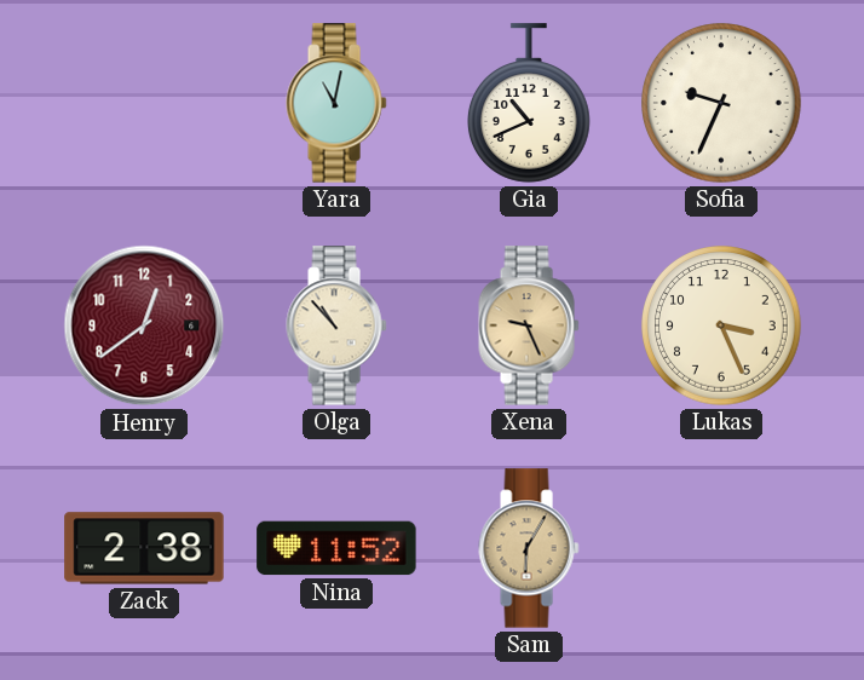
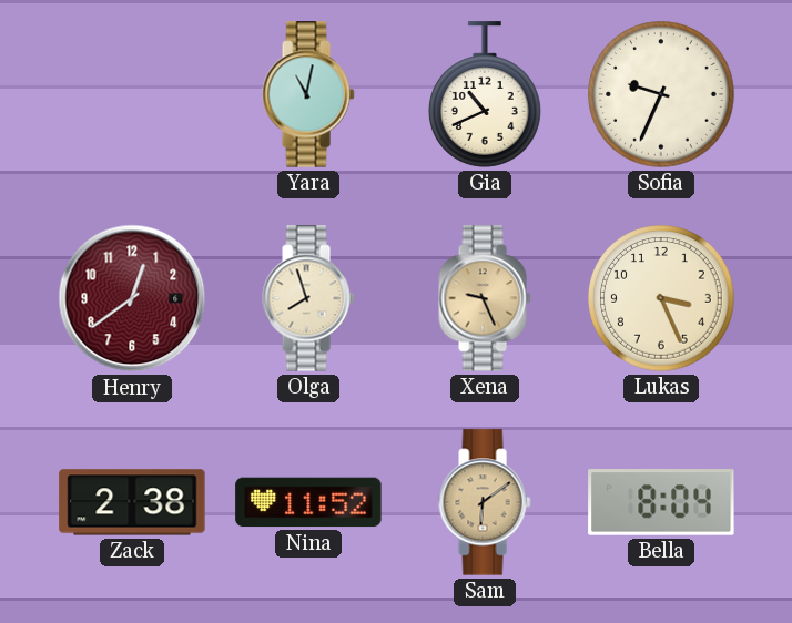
Olga: 10:53 -> 7:57 (308, 298)
Sam: 6:05 -> 6:09 (485, 502)
Bella: none -> 8:04 (661, 502)
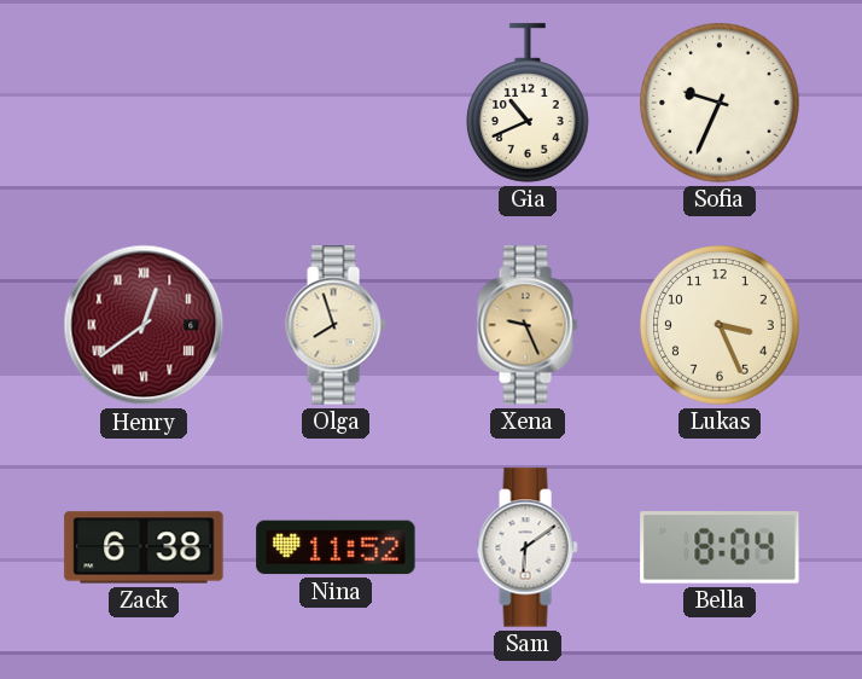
Yara: 11:02 -> none (308, 94)
Henry numerals: Arabic -> Roman (144, 325)
Zack: 2:38 -> 6:38 (144, 547)
Sam dial: champagne -> white (528, 547)
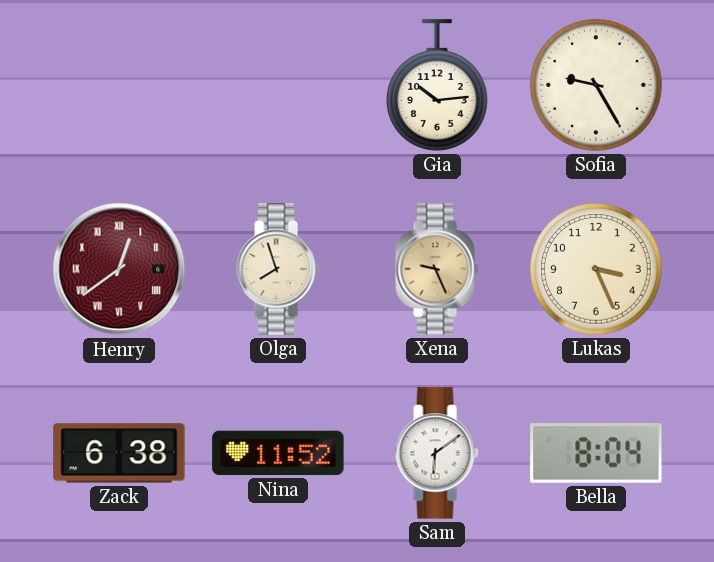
Gia: 10:41 -> 10:14 (438, 85)
Sofia: 9:34 -> 9:25 (596, 85)
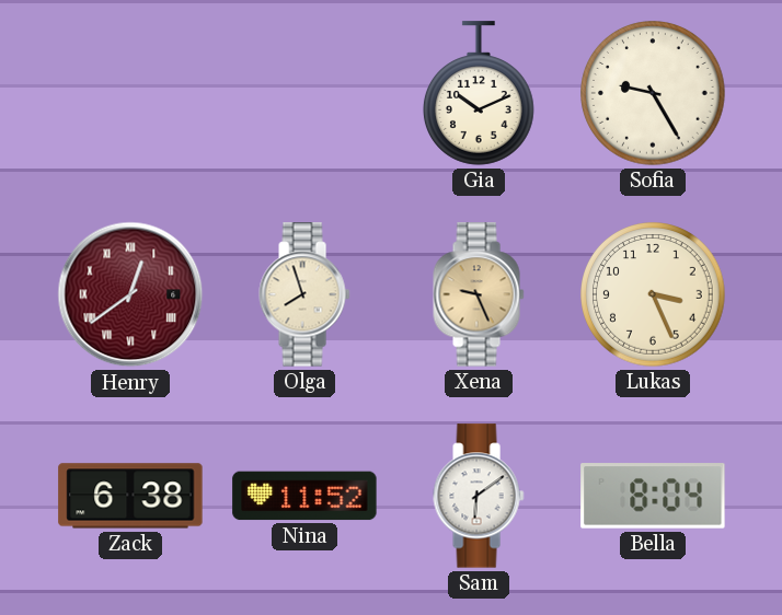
Gia: 10:14 -> 10:11 (480, 93)
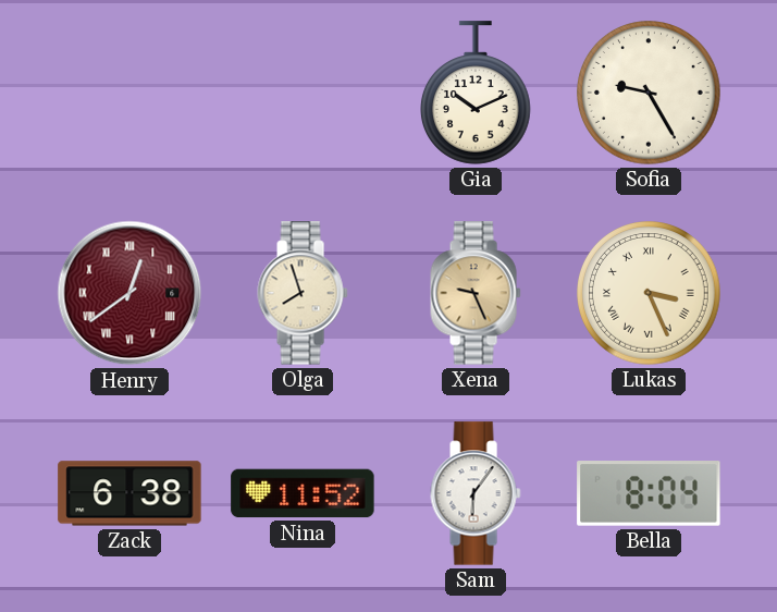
Lukas numerals: Arabic -> Roman (649, 293)
Sam: 6:09 -> 6:06 (476, 493)
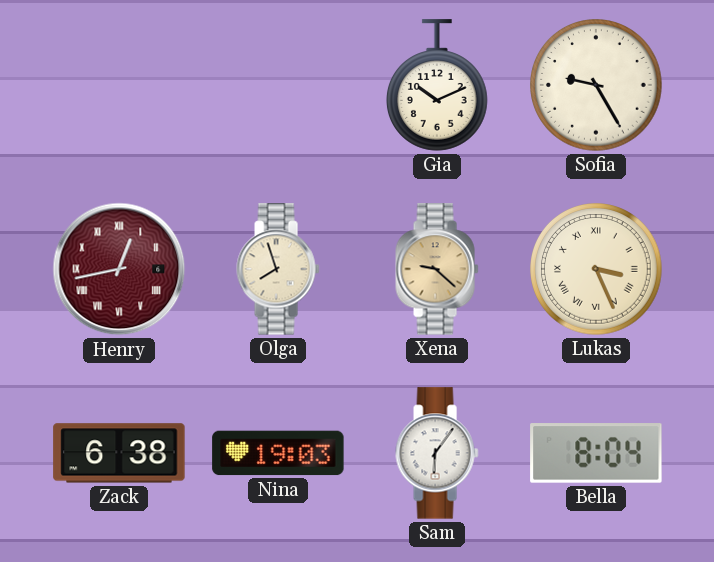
Henry: 12:39 -> 12:43 (119, 269)
Xena: 9:26 -> 9:22 (437, 269)
Nina: 11:52 -> 19:03 (278, 453)
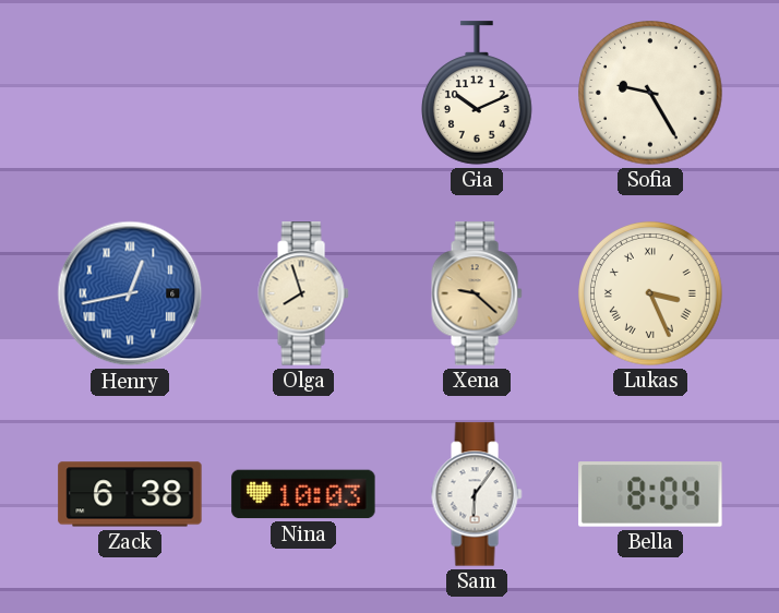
Henry dial: burgundy -> blue (130, 293)
Nina: 19:03 -> 10:03 (303, 494)
